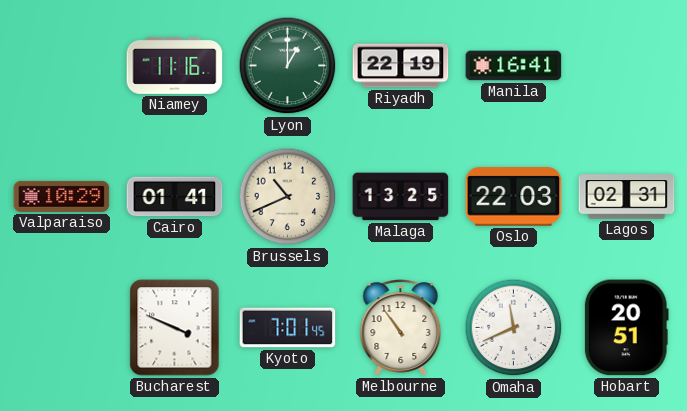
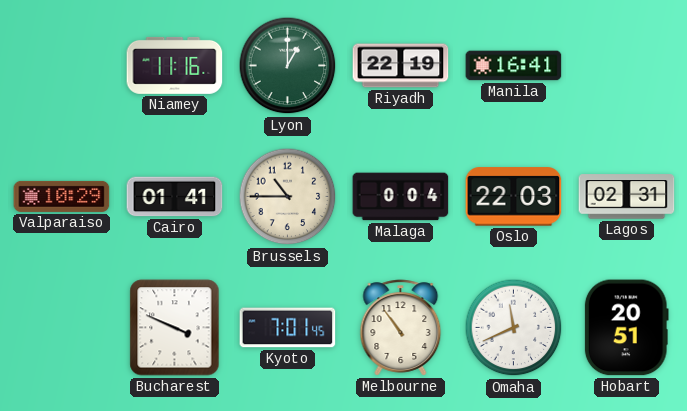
Brussels: 10:41 -> 10:45 (288, 197)
Malaga: 13:25 -> 0:04 (401, 197)
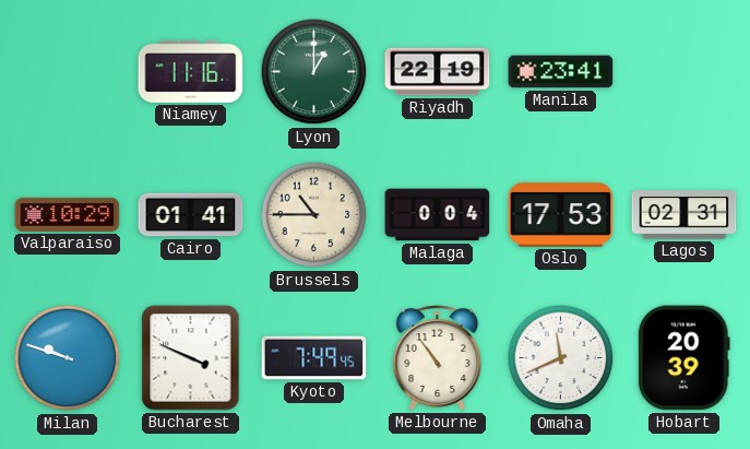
Manila: 16:41 -> 23:41 (561, 72)
Oslo: 22:03 -> 17:53 (561, 215)
Milan: none -> 9:48 (68, 358)
Kyoto: 7:01 -> 7:49 (314, 358)
Hobart: 20:51 -> 20:39 (683, 358)
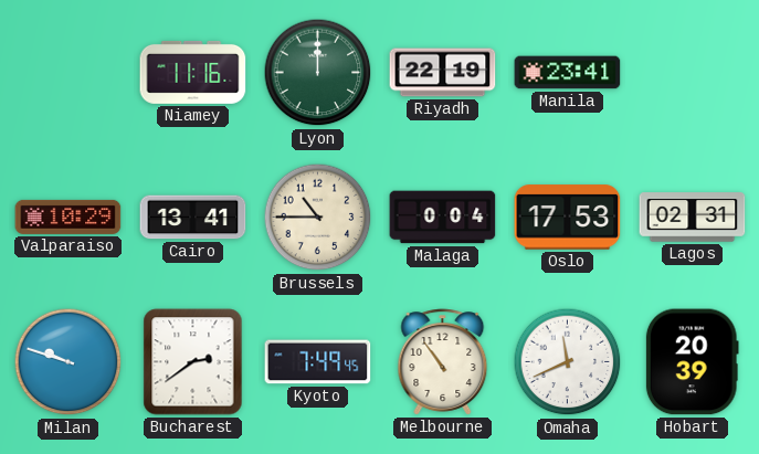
Lyon: 1:00 -> 12:00 (318, 73)
Cairo: 01:41 -> 13:41 (193, 218)
Bucharest: 3:49 -> 2:39 (193, 362)
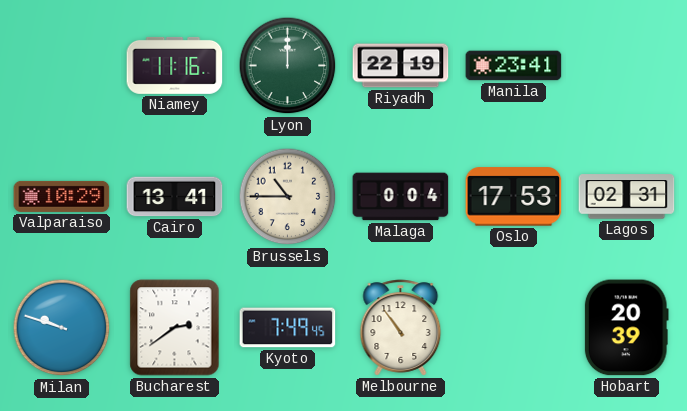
Omaha: 11:41 -> none (568, 362)
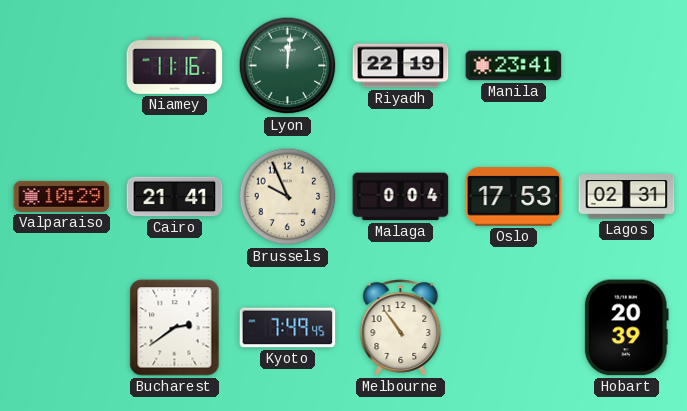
Lyon: 12:00 -> 12:01 (288, 66)
Cairo: 13:41 -> 21:41 (175, 197)
Brussels: 10:45 -> 9:56 (288, 197)
Milan: 9:48 -> none (62, 328)
